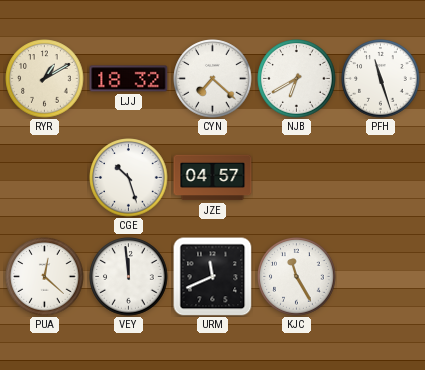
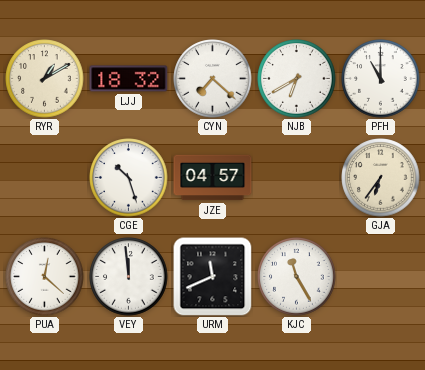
PFH: 11:27 -> 11:00 (381, 79)
GJA: none -> 6:36 (381, 178)
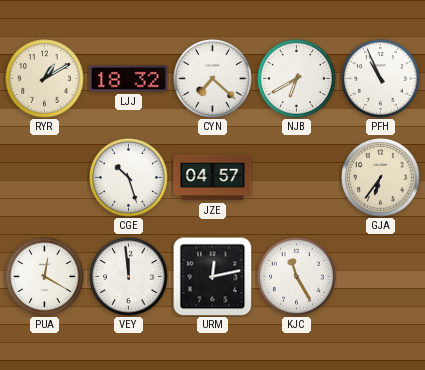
PFH: 11:00 -> 10:56 (381, 79)
PUA: 12:22 -> 12:20 (45, 277)
URM: 11:41 -> 12:13 (212, 276)
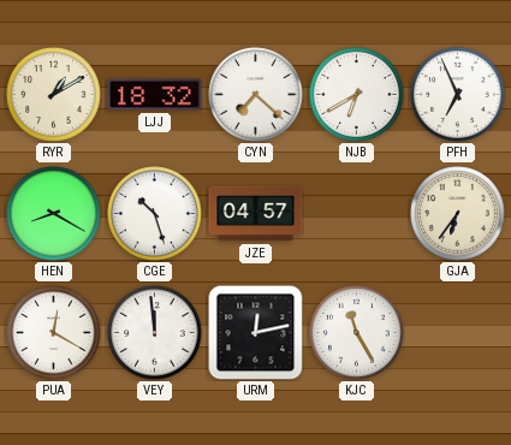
PFH: 10:56 -> 6:56 (458, 95)
HEN: none -> 8:20 (54, 214)
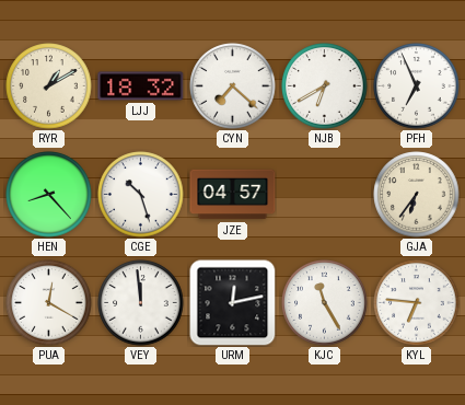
HEN: 8:20 -> 8:23 (49, 195)
KYL: none -> 6:46 (417, 303)
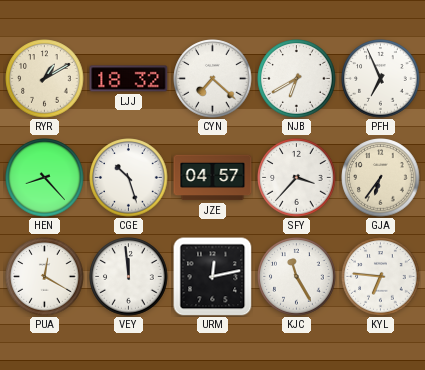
SFY: none -> 3:37 (297, 178)
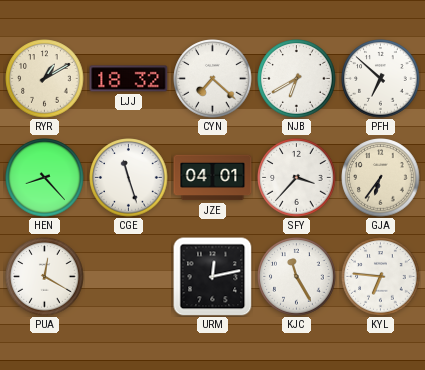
PFH: 6:56 -> 6:52 (381, 79)
CGE: 10:27 -> 11:27 (129, 178)
JZE: 04:57 -> 04:01 (213, 178)
VEY: 11:59 -> none (129, 277)
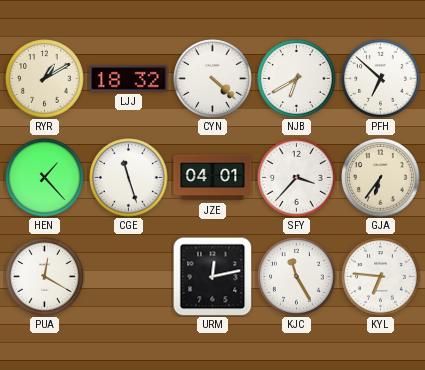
CYN: 7:22 -> 4:22 (213, 79)
HEN: 8:23 -> 1:23 (45, 178)
